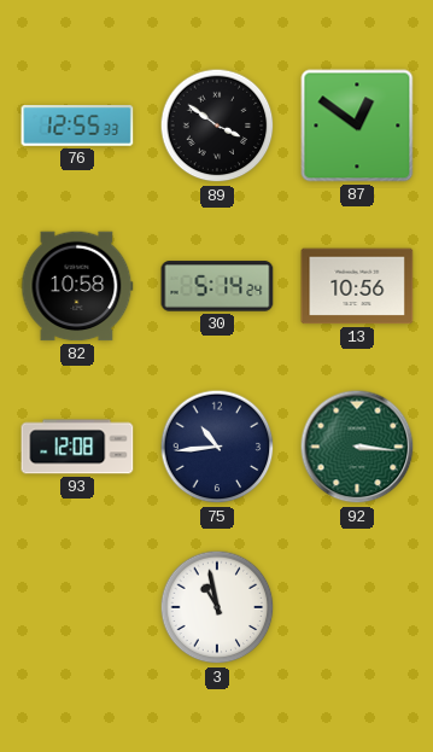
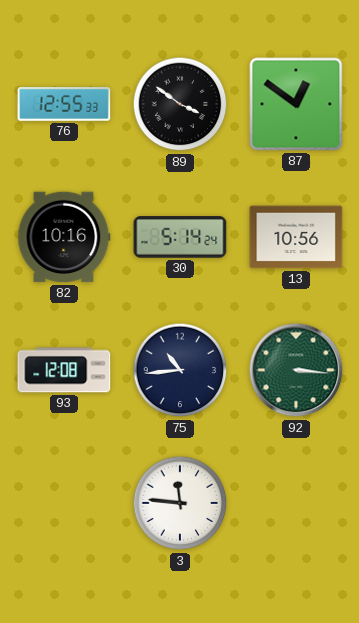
82: 10:58 -> 10:16 (64, 237)
3: 10:58 -> 11:46 (180, 503)
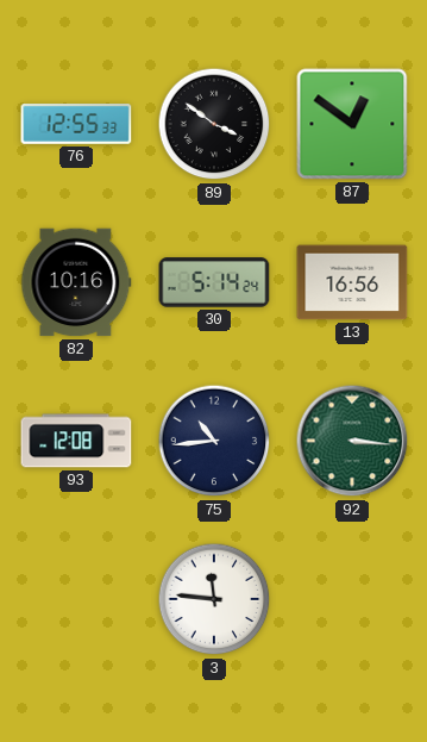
13: 10:56 -> 16:56 (352, 282)
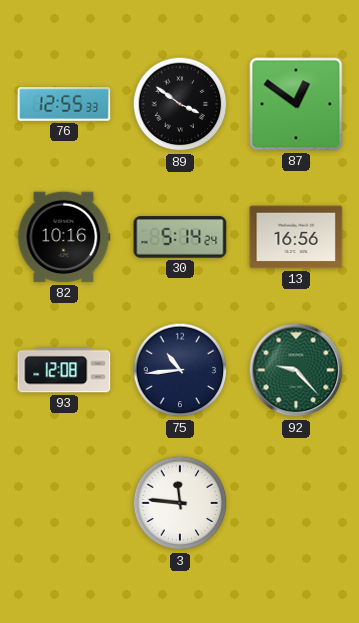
92: 3:16 -> 9:23 (296, 370)
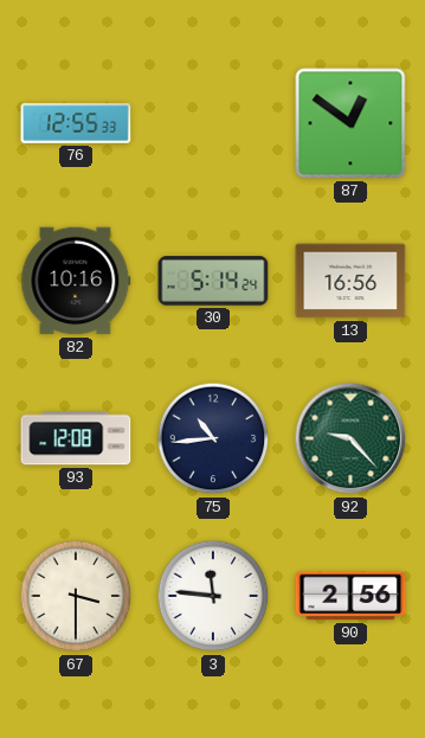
89: 3:51 -> none (180, 104)
67: none -> 3:30 (76, 596)
90: none -> 2:56 (350, 596)
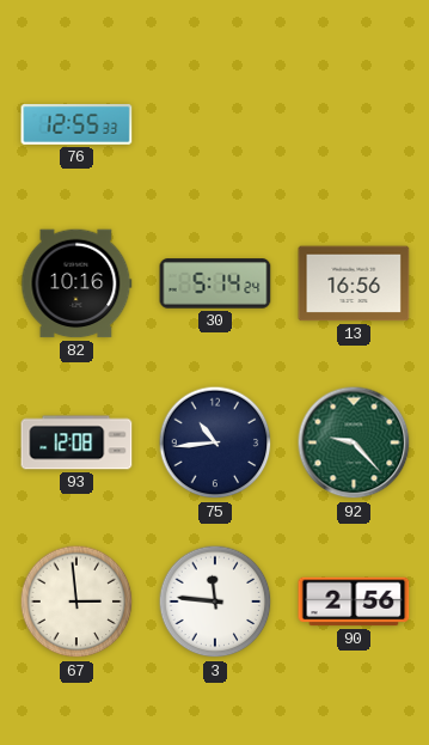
87: 12:51 -> none (350, 123)
67: 3:30 -> 2:59 (76, 602)
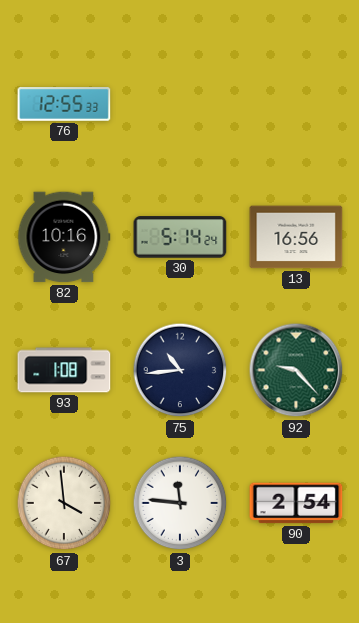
93: 12:08 -> 1:08 (64, 370)
67: 2:59 -> 3:59 (64, 503)
90: 2:56 -> 2:54 (296, 503)
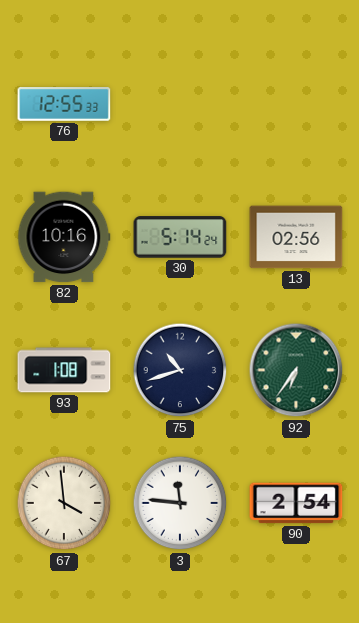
13: 16:56 -> 02:56 (296, 237)
75: 10:44 -> 10:42 (180, 370)
92: 9:23 -> 6:36 (296, 370)
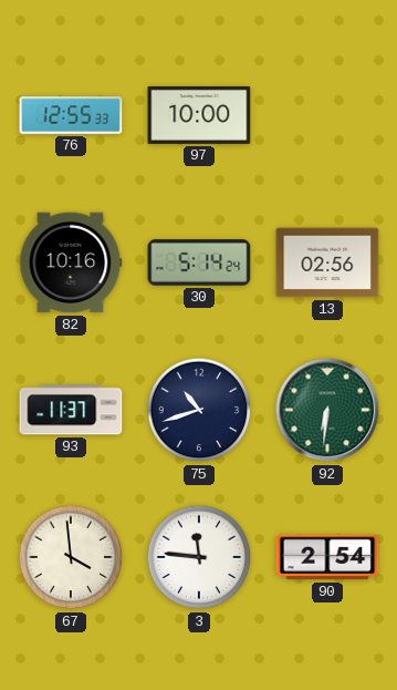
97: none -> 10:00 (199, 115)
93: 1:08 -> 11:37 (71, 410)
92: 6:36 -> 6:31 (327, 410)
